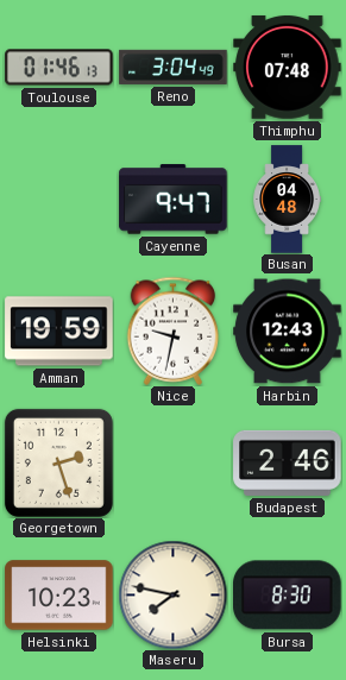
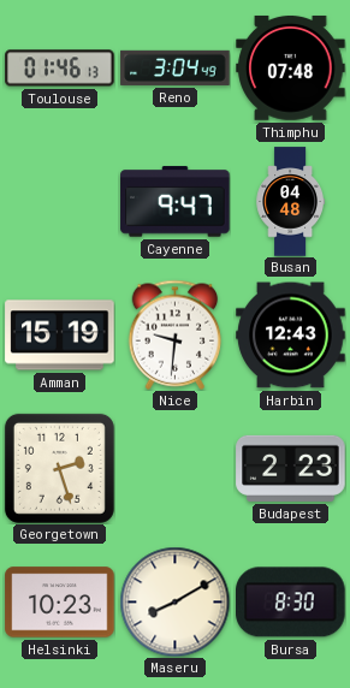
Amman: 19:59 -> 15:19 (60, 336)
Nice: 9:32 -> 9:31 (176, 334)
Budapest: 2:46 -> 2:23 (291, 468)
Maseru: 7:47 -> 8:10 (174, 601)
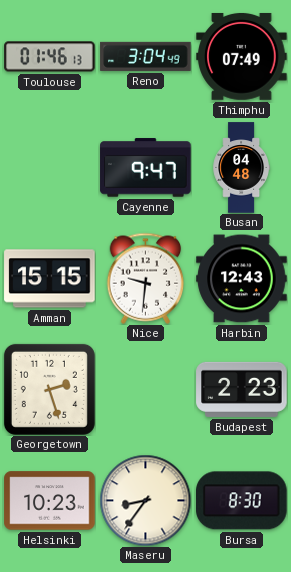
Thimphu: 07:48 -> 07:49 (242, 56)
Amman: 15:19 -> 15:15 (50, 279)
Maseru: 8:10 -> 8:36 (145, 500)
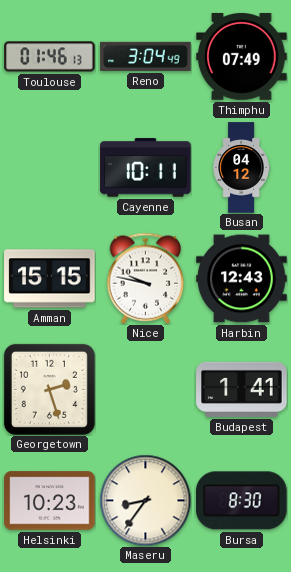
Cayenne: 9:47 -> 10:11 (146, 168)
Busan: 04:48 -> 04:12 (241, 168)
Nice: 9:31 -> 9:47 (146, 278)
Budapest: 2:23 -> 1:41 (242, 389)
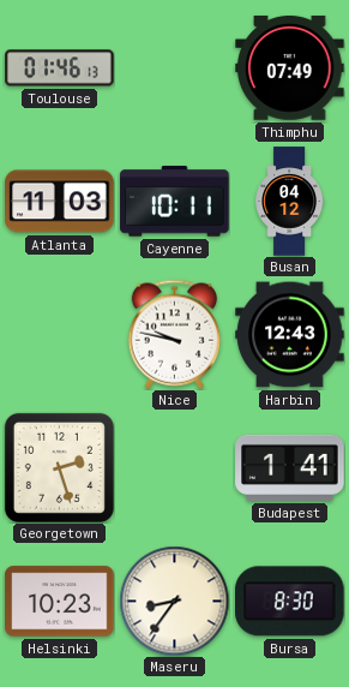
Reno: 3:04 -> none (146, 56)
Atlanta: none -> 11:03 (60, 202)
Amman: 15:15 -> none (50, 279)
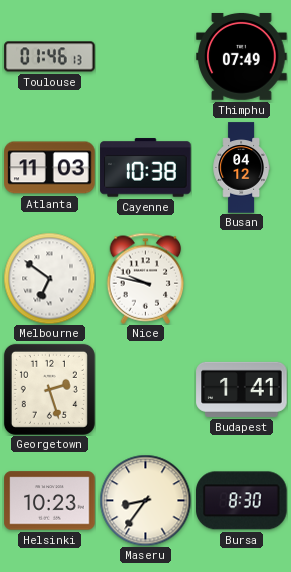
Cayenne: 10:11 -> 10:38 (146, 168)
Melbourne: none -> 6:51 (49, 278)
Harbin: 12:43 -> none (290, 335)
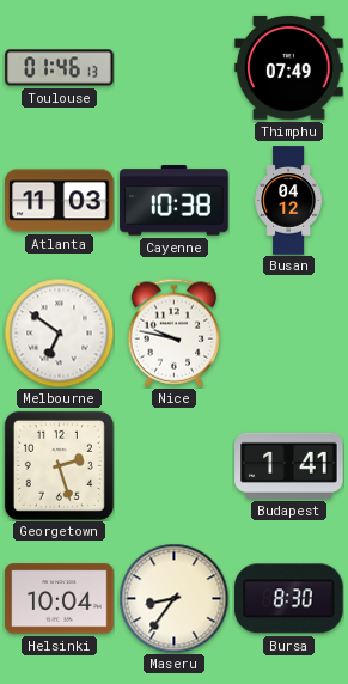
Helsinki: 10:23 -> 10:04 (60, 599)
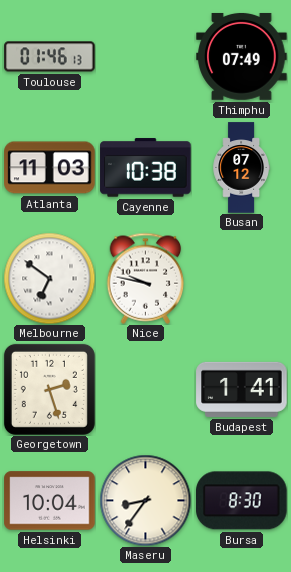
Busan: 04:12 -> 07:12 (241, 168)
